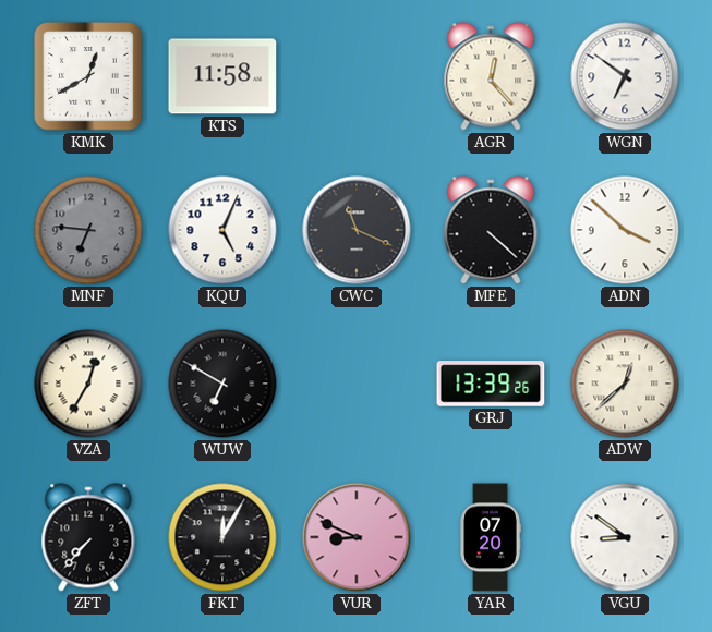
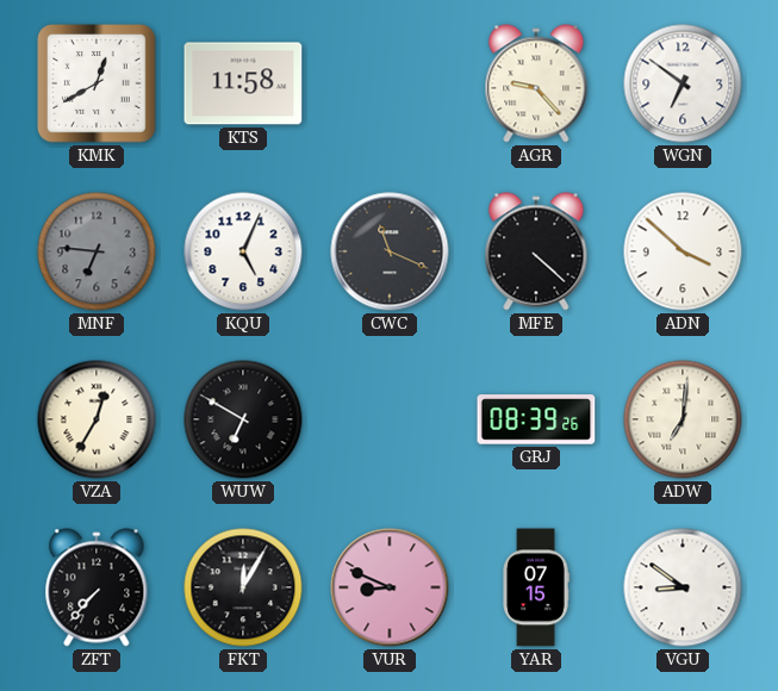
AGR: 12:23 -> 9:23 (536, 83)
GRJ: 13:39 -> 08:39 (536, 419)
ADW: 12:38 -> 7:01 (683, 419)
YAR: 07:20 -> 07:15 (536, 587)
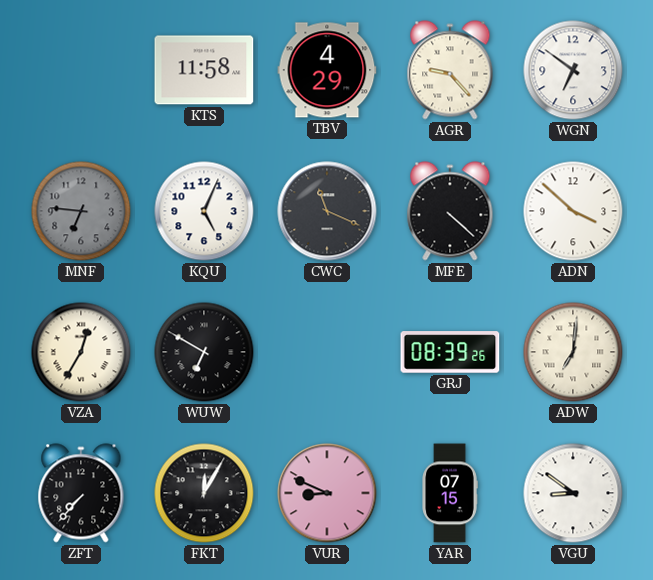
KMK: 12:40 -> none (97, 83)
TBV: none -> 4:29 (327, 70)
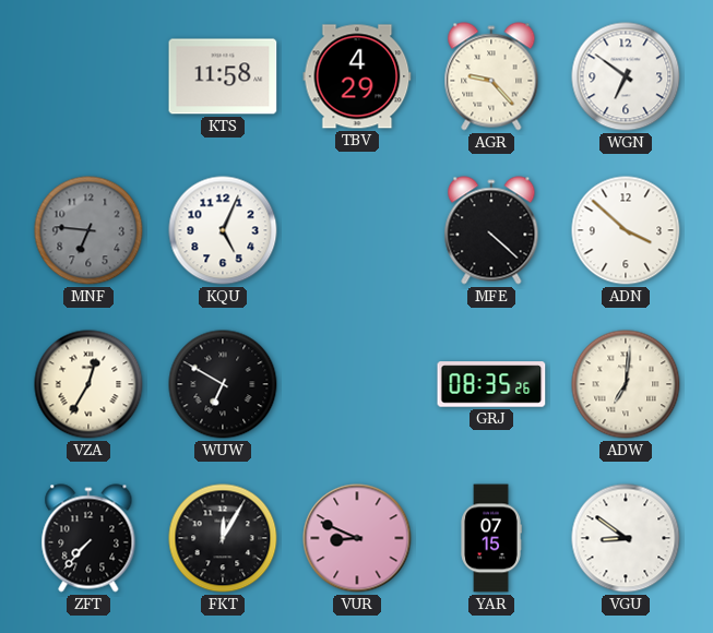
CWC: 11:19 -> none (327, 211)
GRJ: 08:39 -> 08:35 (491, 384)
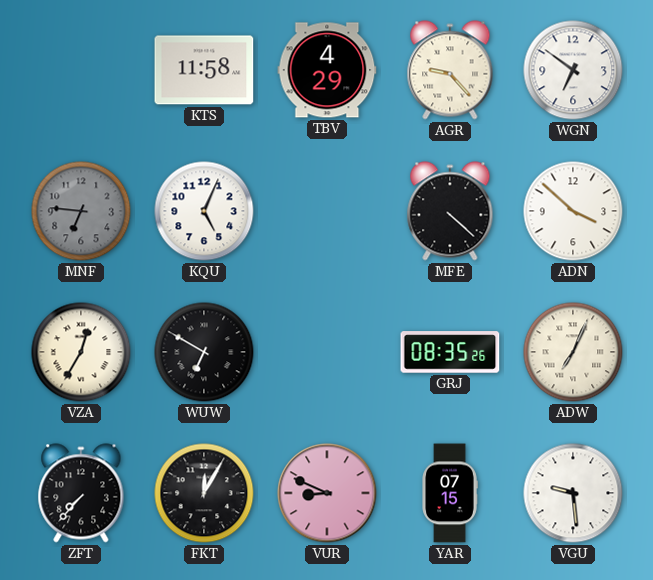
ADW: 7:01 -> 7:04 (573, 352)
VGU: 8:51 -> 9:29 (573, 493)
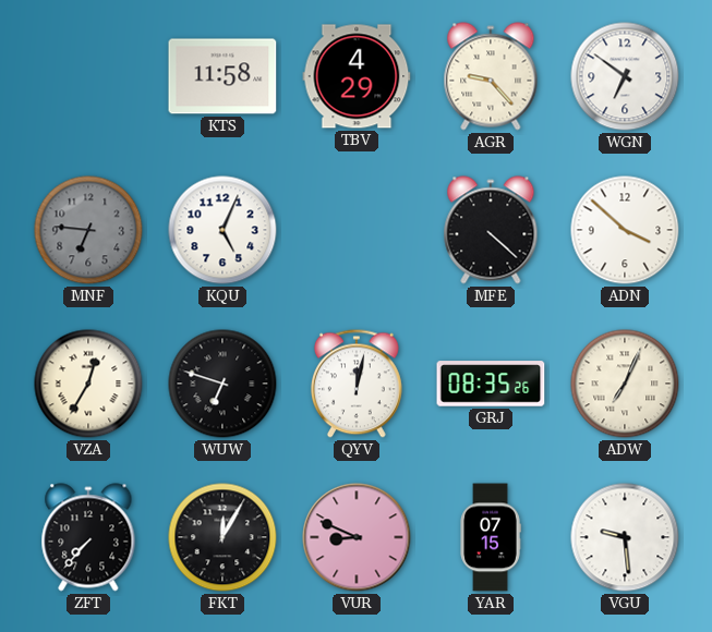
WUW: 6:50 -> 6:48 (222, 384)
QYV: none -> 12:02 (357, 384)
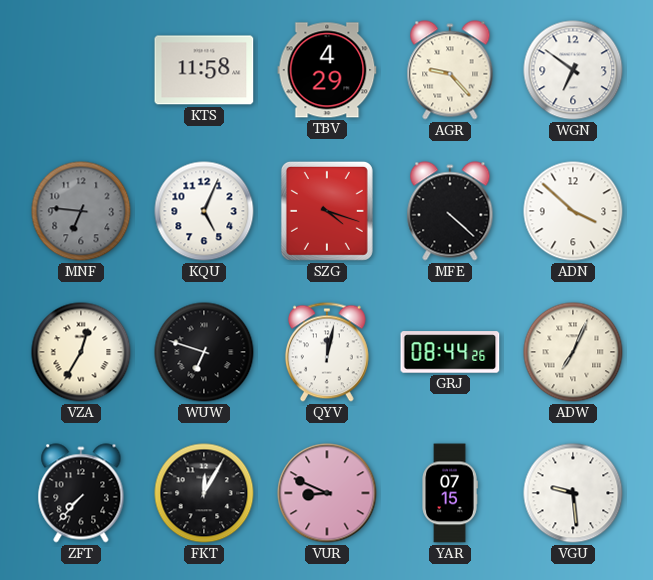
SZG: none -> 4:18 (327, 211)
GRJ: 08:35 -> 08:44 (450, 352)
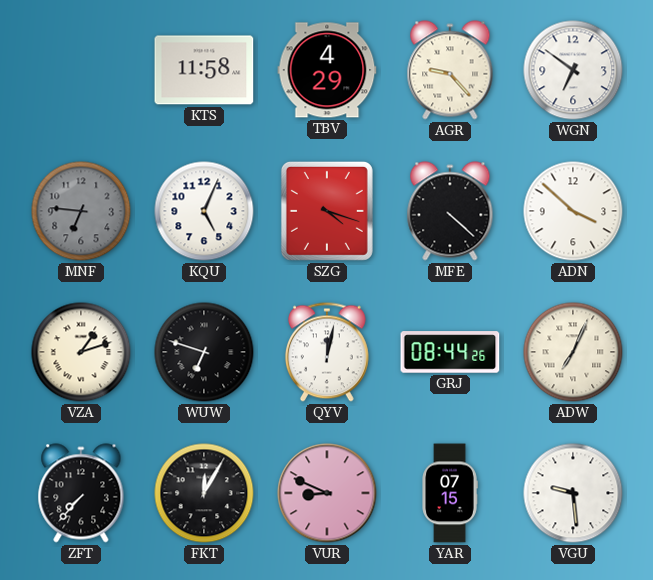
VZA: 12:35 -> 1:12 (81, 352)
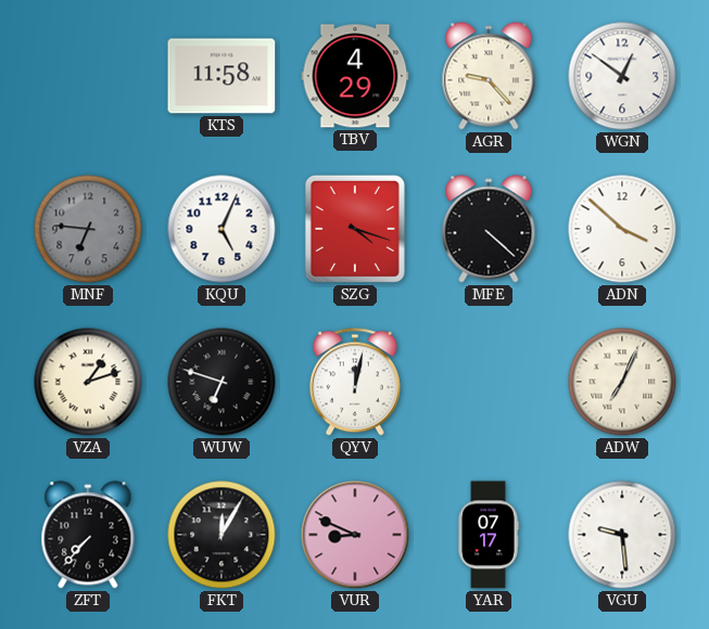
WGN: 6:51 -> 12:51 (622, 76)
GRJ: 08:44 -> none (450, 352)
YAR: 07:15 -> 07:17 (489, 535)
